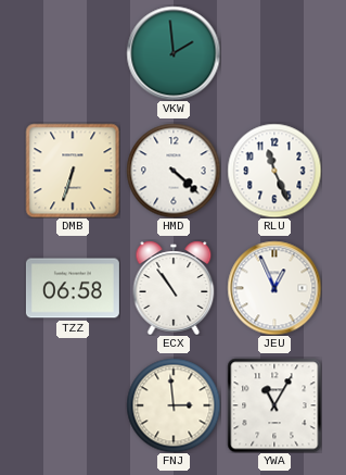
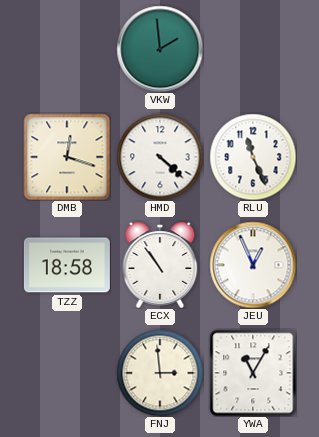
DMB: 6:33 -> 12:18 (67, 157)
TZZ: 06:58 -> 18:58 (67, 265)
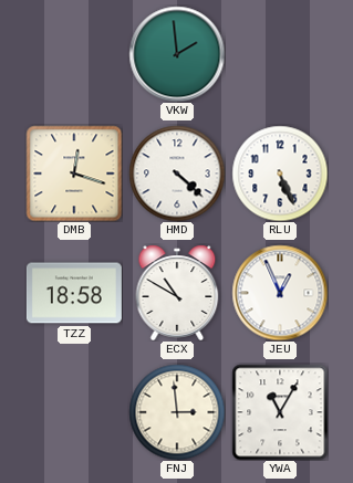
RLU: 11:26 -> 5:26 (280, 174)
ECX: 10:54 -> 10:50 (177, 293)
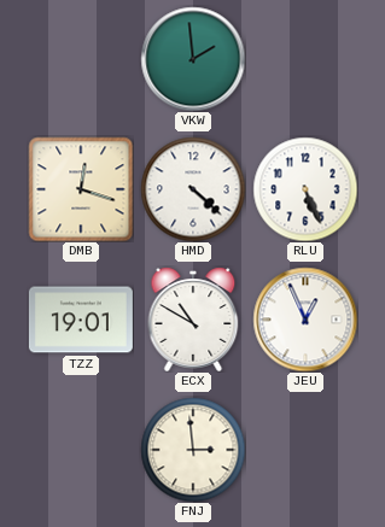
TZZ: 18:58 -> 19:01 (81, 320)
YWA: 11:05 -> none (280, 412)
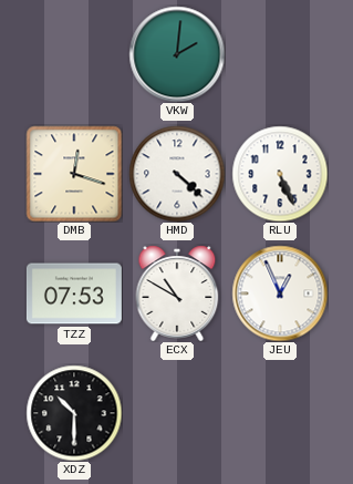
VKW: 1:59 -> 2:01 (177, 54)
TZZ: 19:01 -> 07:53 (74, 294)
XDZ: none -> 10:30 (74, 413)
FNJ: 2:59 -> none (193, 450)
